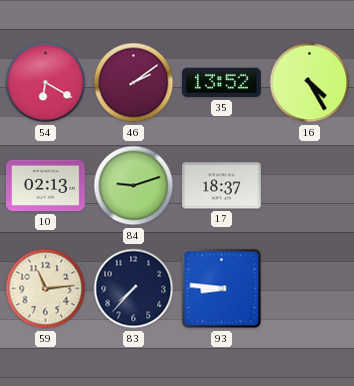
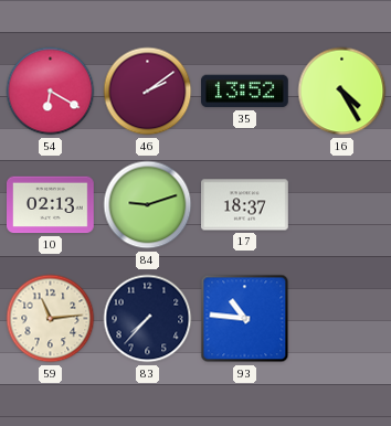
93: 8:46 -> 10:46 (245, 319)
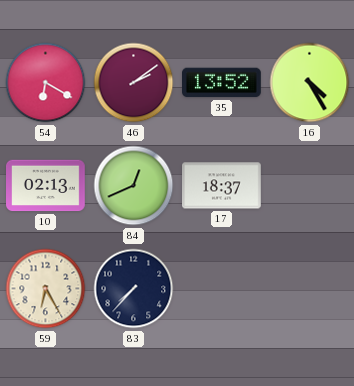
84: 9:12 -> 12:41 (134, 186)
59: 11:14 -> 6:25 (46, 289)
93: 10:46 -> none (245, 319)
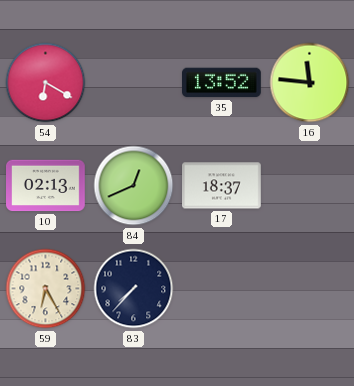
46: 2:09 -> none (134, 83)
16: 4:25 -> 11:46 (310, 83)
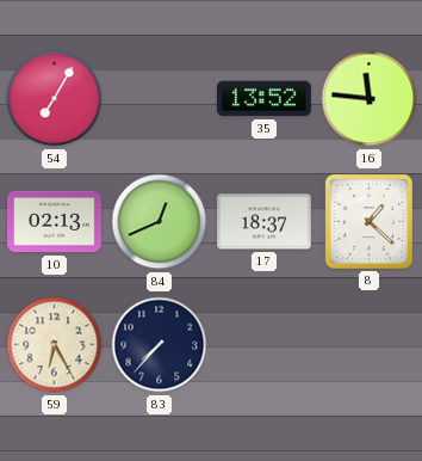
54: 6:20 -> 7:05 (55, 99)
8: none -> 1:22 (368, 221)
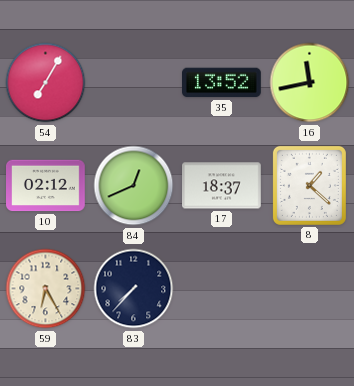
16: 11:46 -> 11:43 (310, 83)
10: 02:13 -> 02:12 (46, 186)
